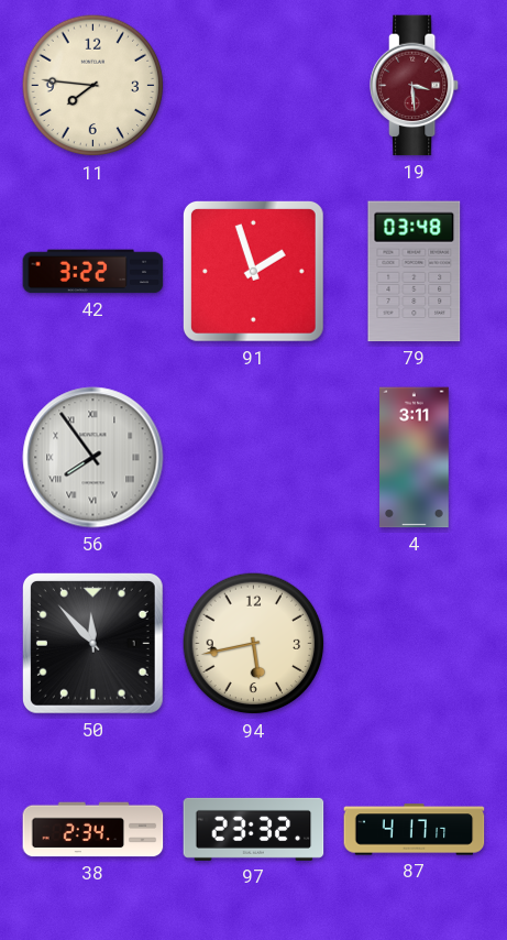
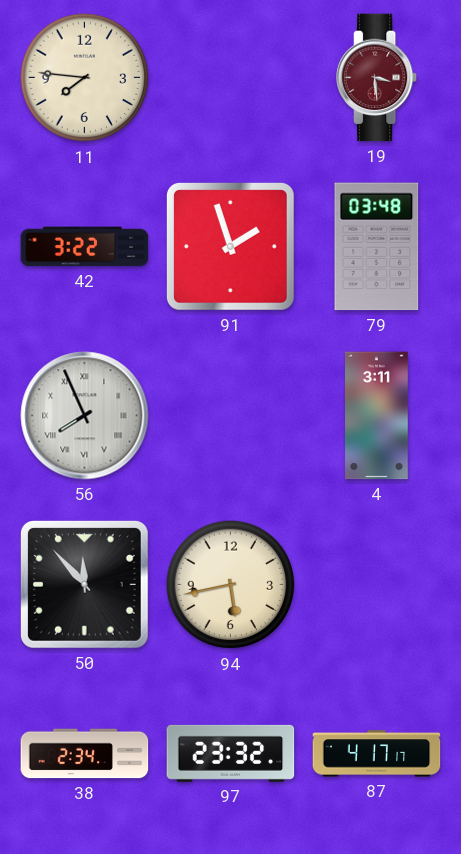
56: 7:54 -> 7:56 (85, 416)
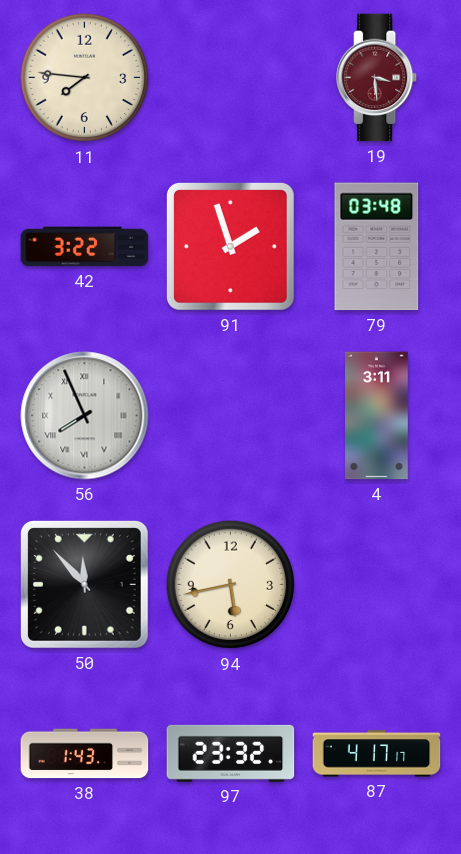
38: 2:34 -> 1:43 (85, 754)
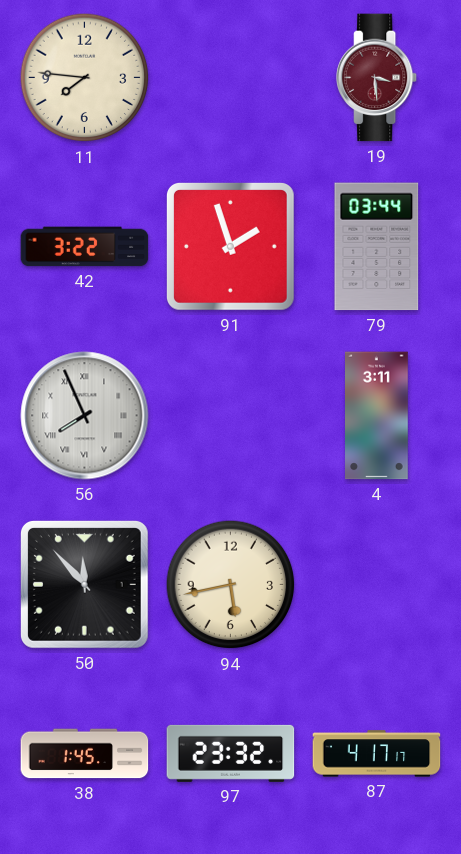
79: 03:48 -> 03:44 (377, 247)
38: 1:43 -> 1:45 (85, 754)
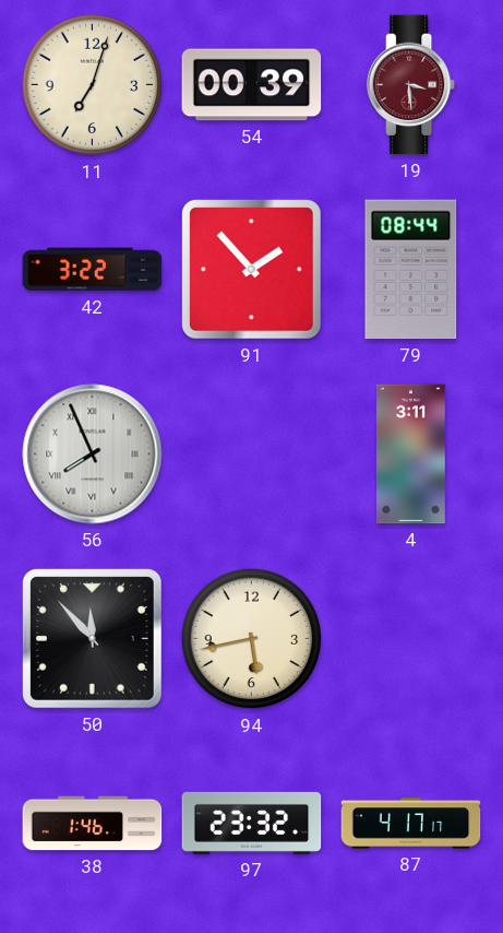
11: 7:46 -> 7:03 (93, 85)
54: none -> 00:39 (252, 85)
91: 1:57 -> 1:53 (251, 269)
79: 03:44 -> 08:44 (411, 270)
38: 1:45 -> 1:46 (93, 824)
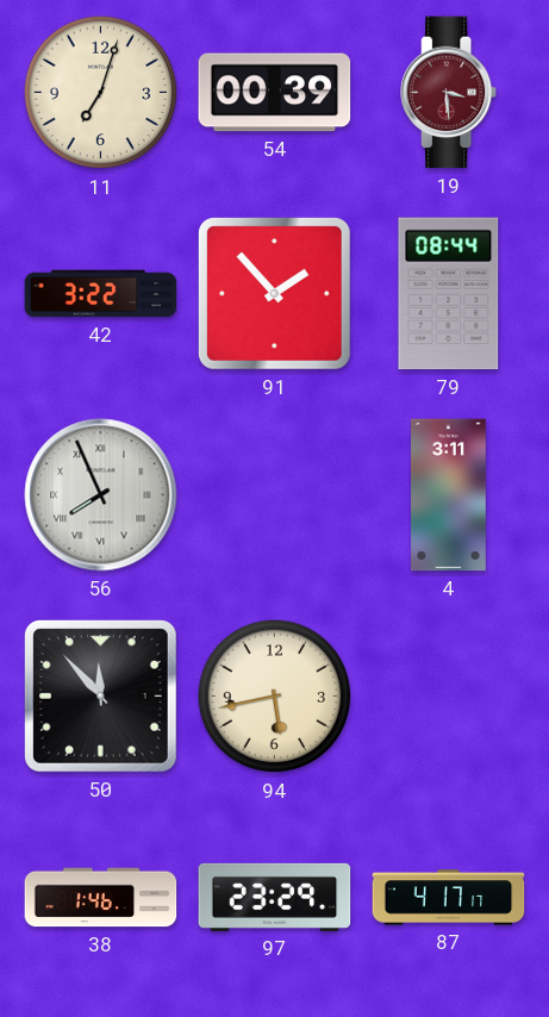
97: 23:32 -> 23:29 (275, 897)
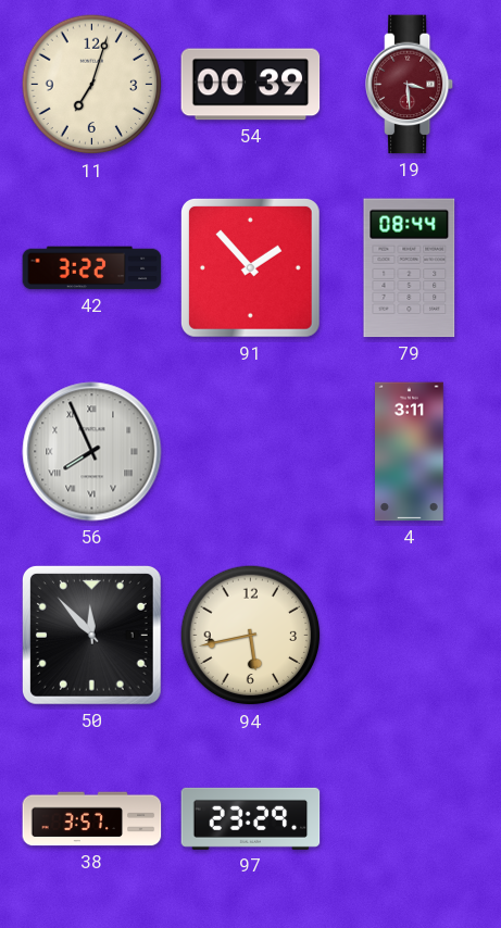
38: 1:46 -> 3:57 (92, 819)
87: 4:17 -> none (449, 898)
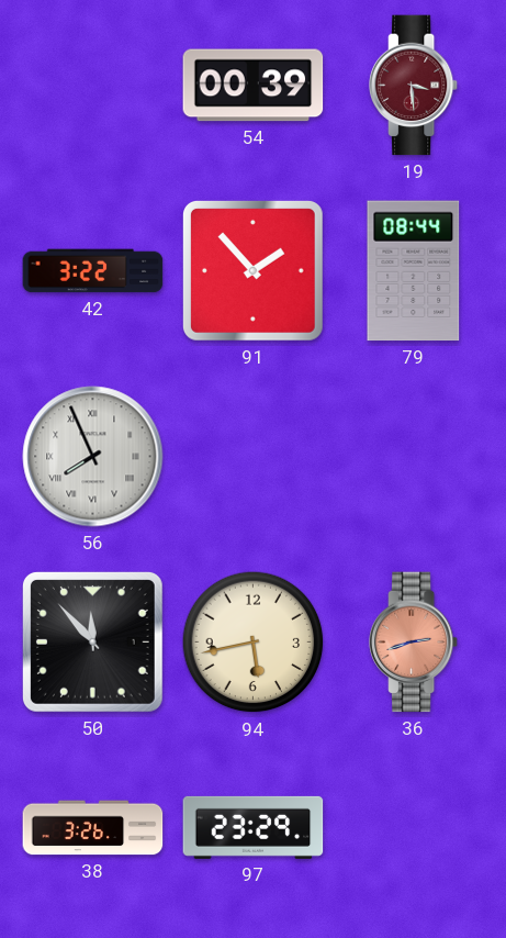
11: 7:03 -> none (92, 85)
4: 3:11 -> none (410, 452)
36: none -> 2:42 (415, 643)
38: 3:57 -> 3:26 (93, 828)
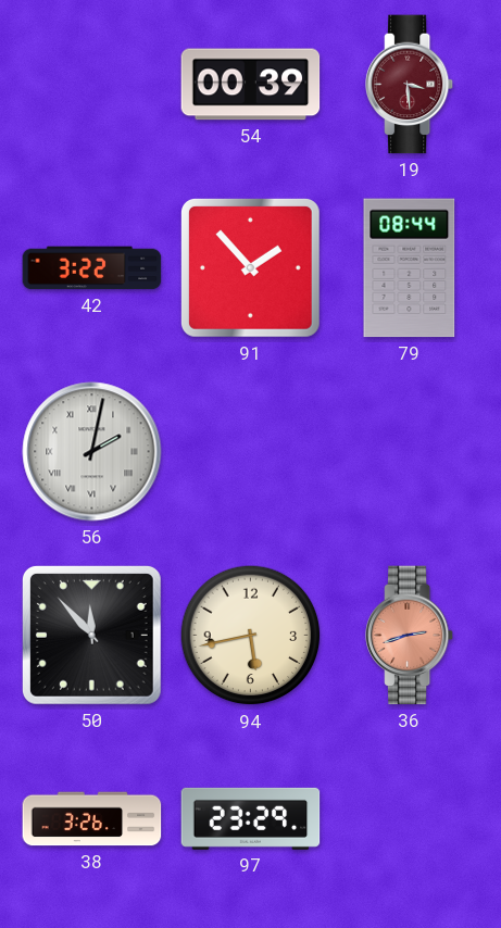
56: 7:56 -> 2:02 (92, 452)
